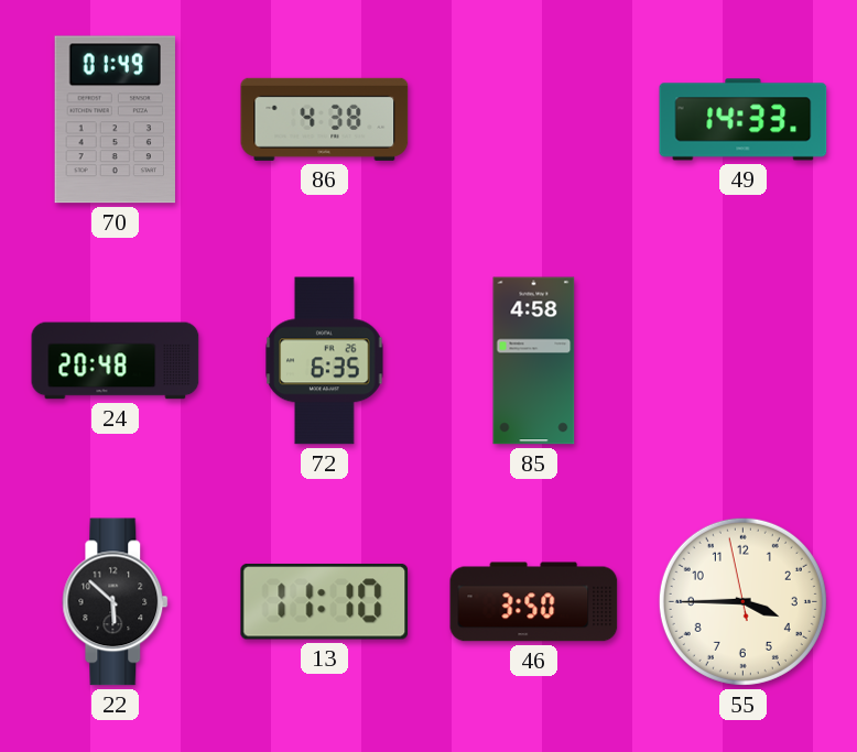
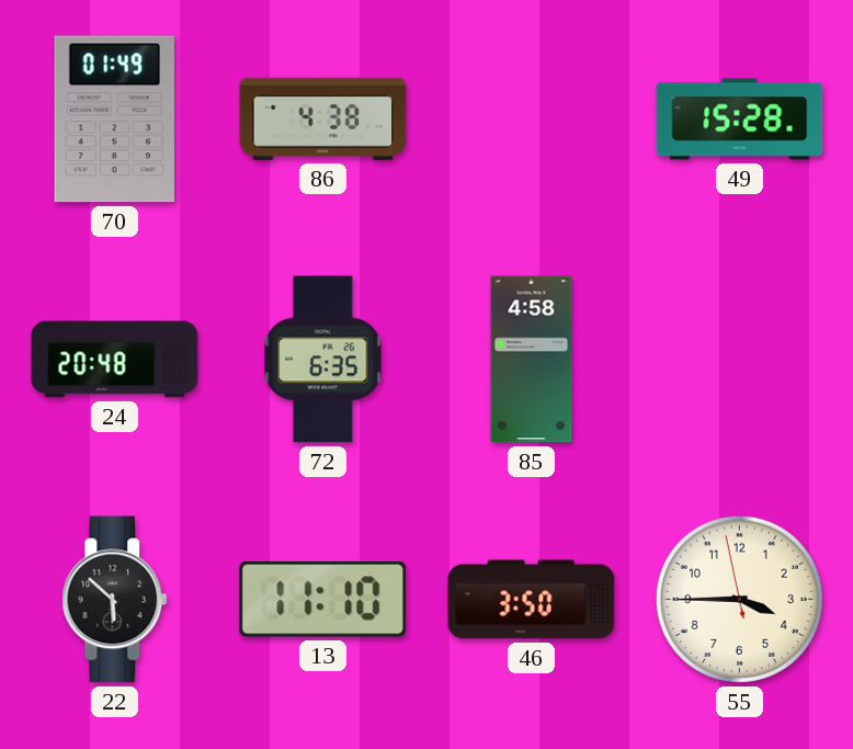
49: 14:33 -> 15:28 (740, 120)
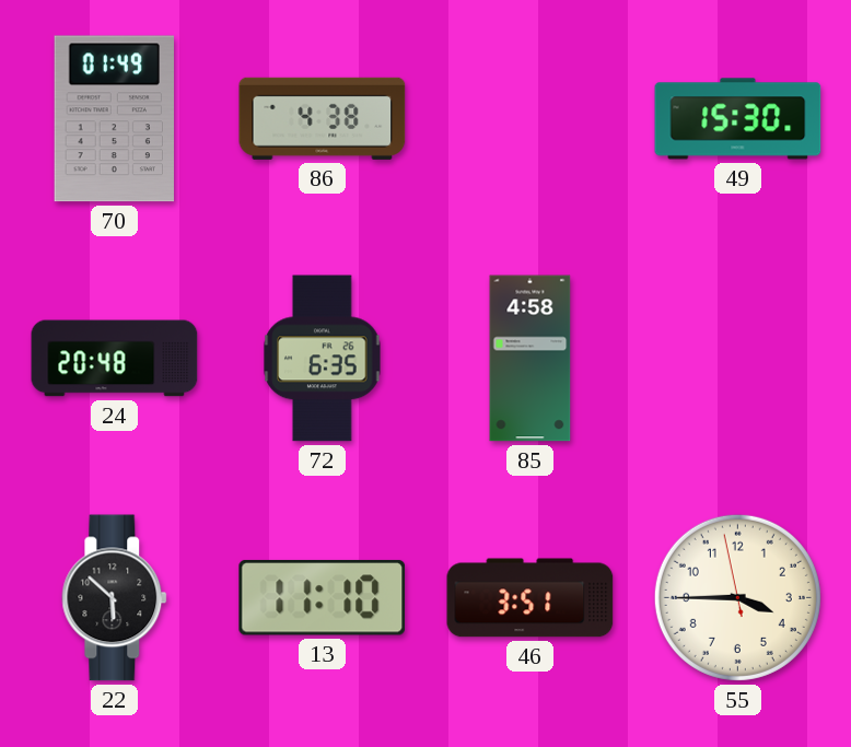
49: 15:28 -> 15:30 (738, 119)
46: 3:50 -> 3:51 (531, 598)
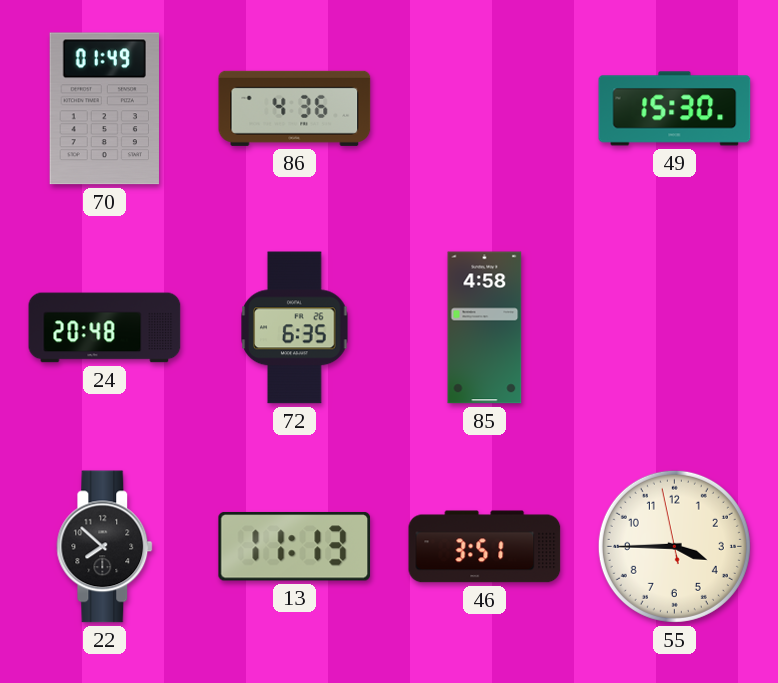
86: 4:38 -> 4:36 (295, 108)
22: 5:52 -> 7:52 (105, 547)
13: 11:10 -> 11:13 (295, 546)
